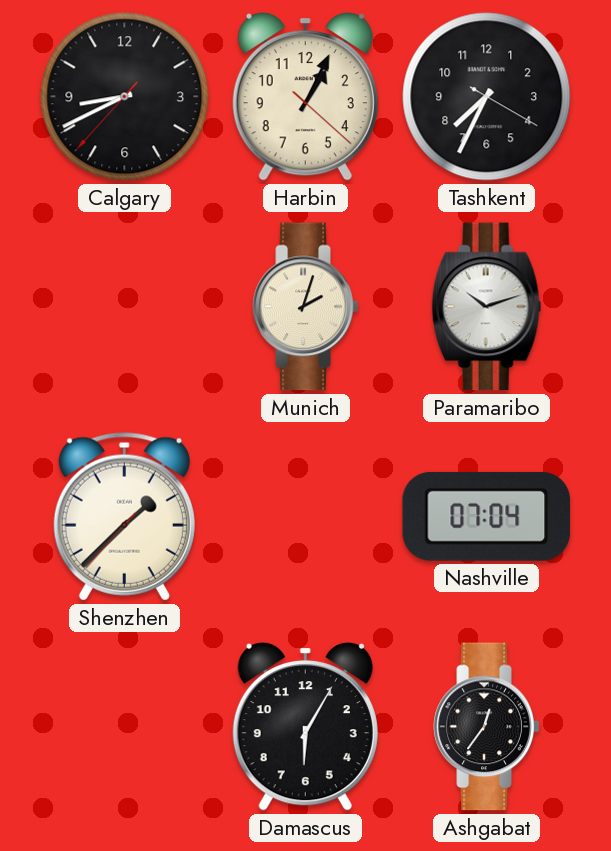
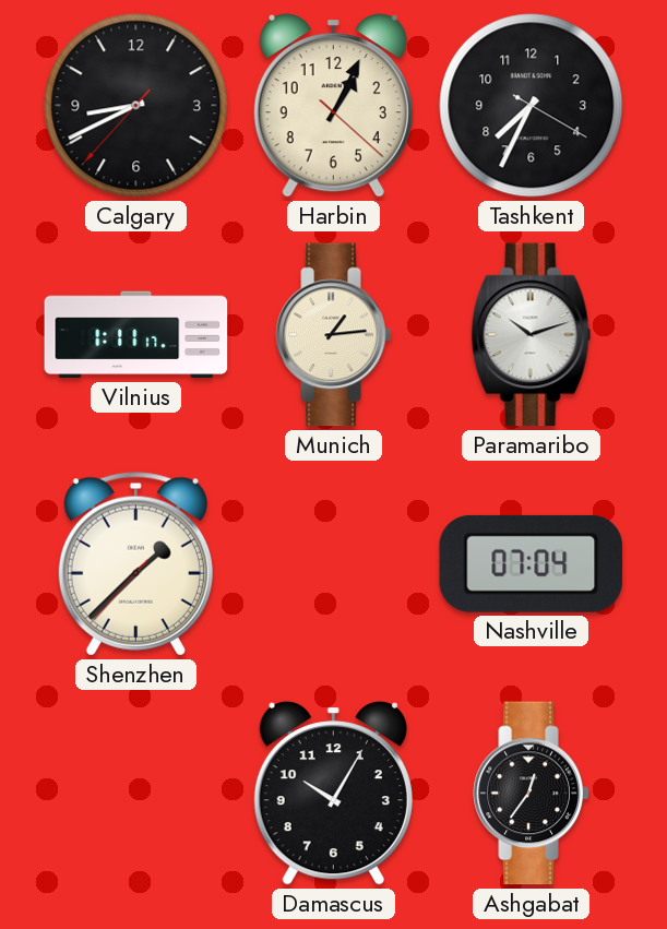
Vilnius: none -> 1:11 (136, 335)
Munich: 2:03 -> 1:14 (334, 335)
Damascus: 6:05 -> 10:05 (333, 794)
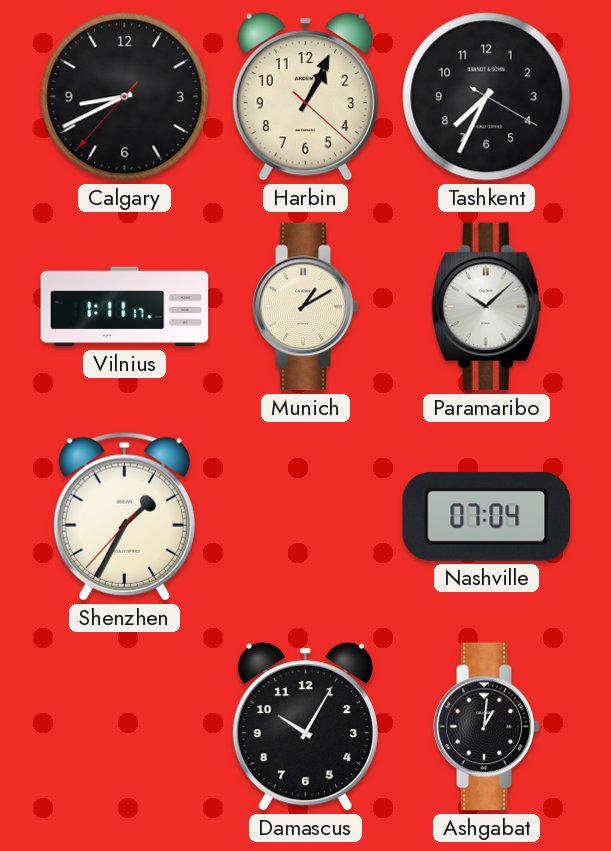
Munich: 1:14 -> 1:10 (306, 307)
Paramaribo: 10:12 -> 10:08 (487, 307)
Shenzhen: 1:37 -> 1:34 (124, 517)
Ashgabat: 12:36 -> 1:01 (487, 727)
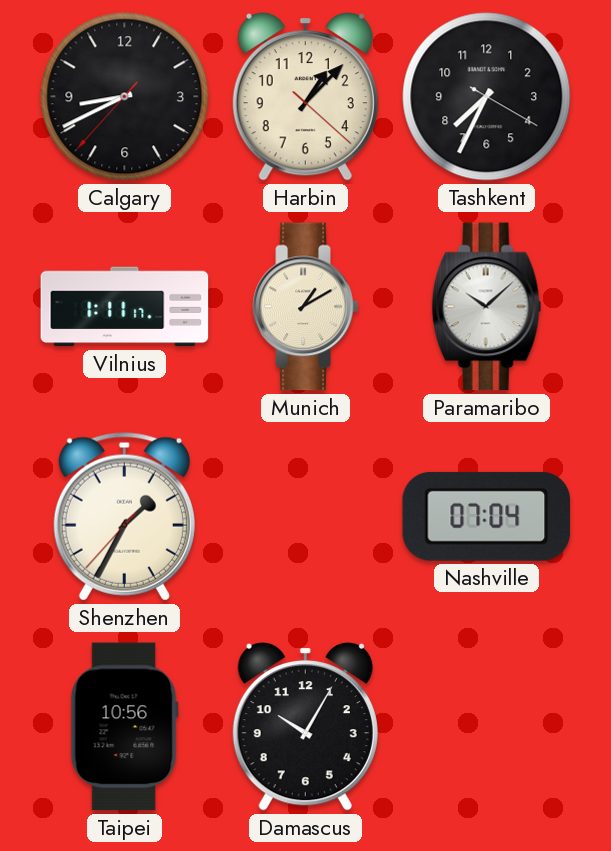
Harbin: 1:04 -> 1:07 (305, 97)
Taipei: none -> 10:56 (124, 727)
Ashgabat: 1:01 -> none (487, 727)
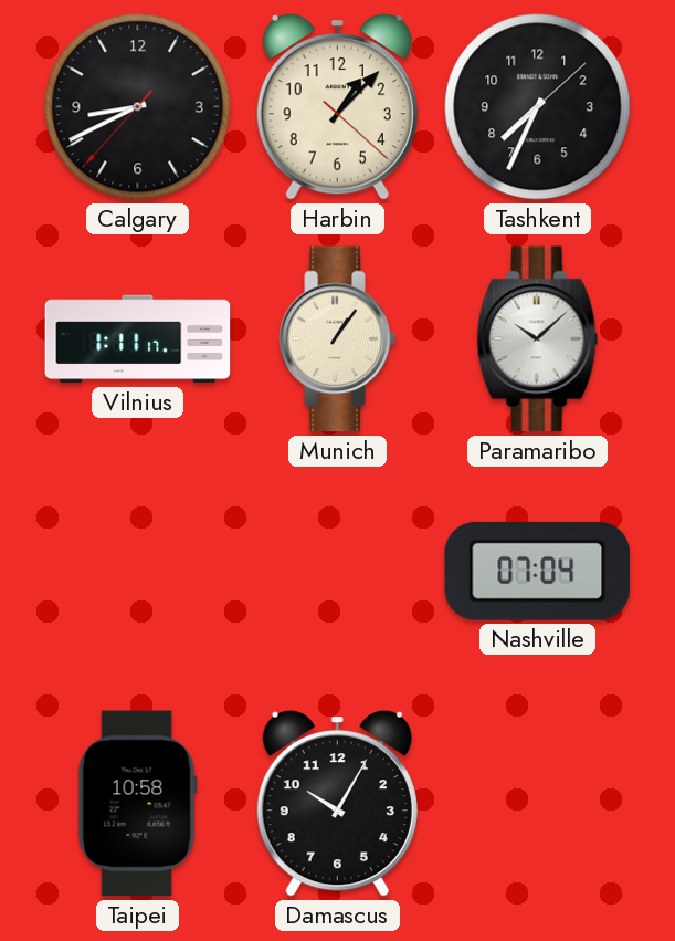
Tashkent: 7:34:20 -> 7:34:08 (538, 107)
Munich: 1:10 -> 1:06 (338, 339)
Shenzhen: 1:34 -> none (124, 517)
Taipei: 10:56 -> 10:58 (137, 804)
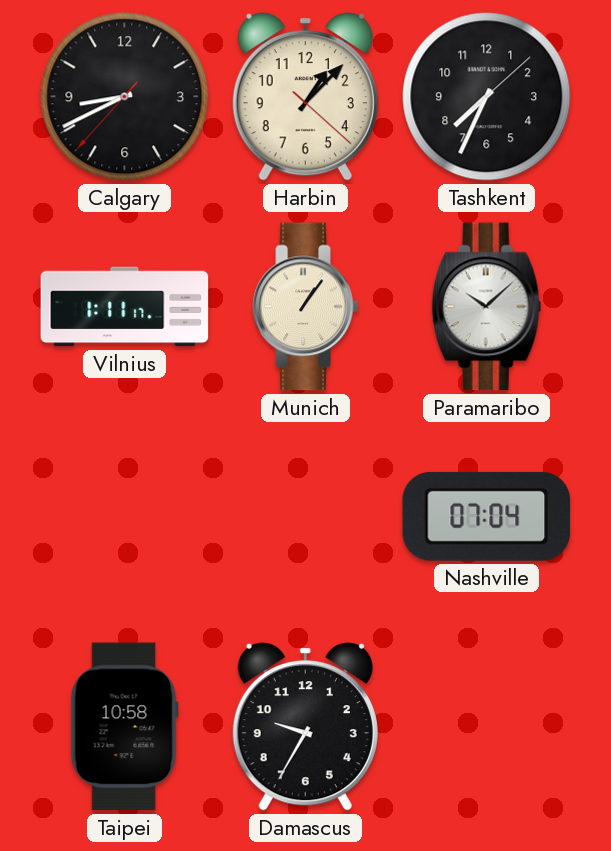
Damascus: 10:05 -> 9:35 (305, 727)
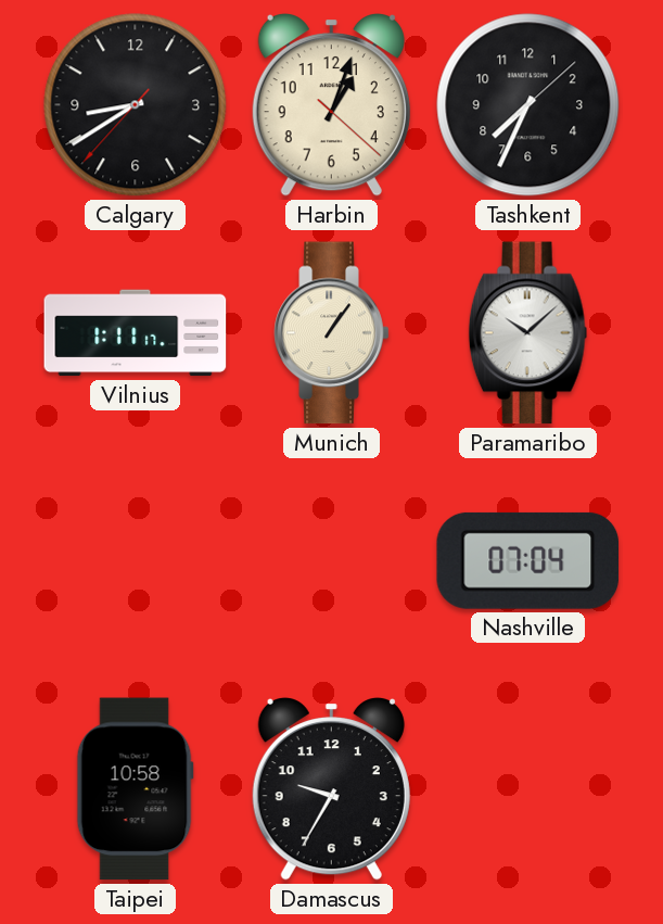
Calgary: 8:40 -> 8:39 (136, 105)
Harbin: 1:07 -> 1:03 (331, 105)
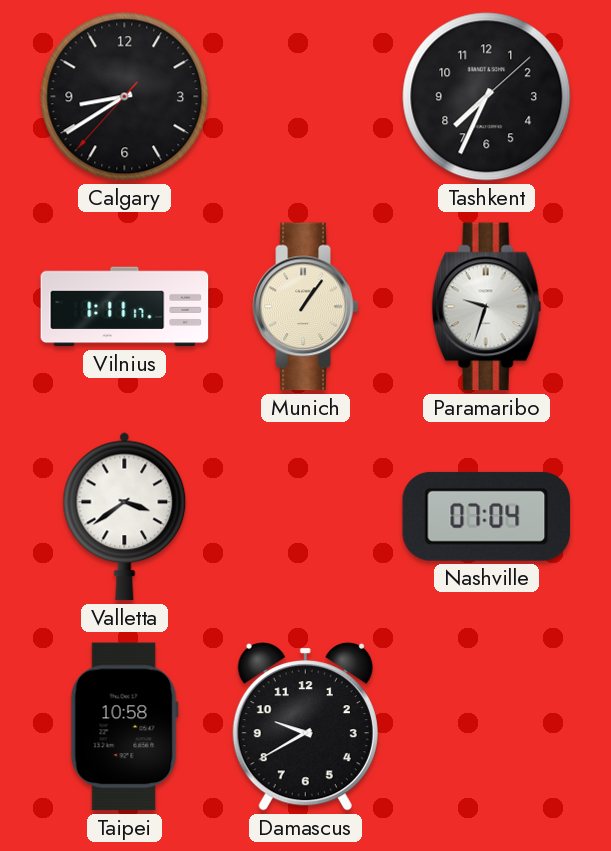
Harbin: 1:03 -> none (331, 105)
Paramaribo: 10:08 -> 9:33 (487, 307)
Valletta: none -> 3:39 (125, 516)
Damascus: 9:35 -> 9:40 (305, 727)
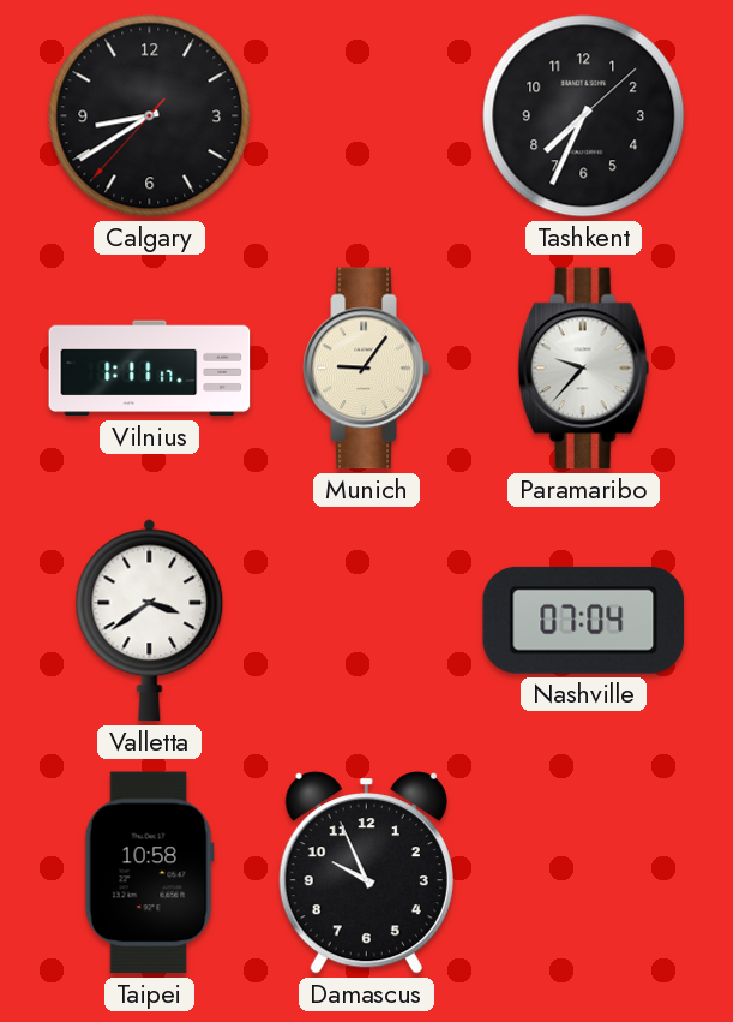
Munich: 1:06 -> 9:06 (367, 369)
Paramaribo: 9:33 -> 9:37 (584, 369)
Damascus: 9:40 -> 9:56 (366, 873)
